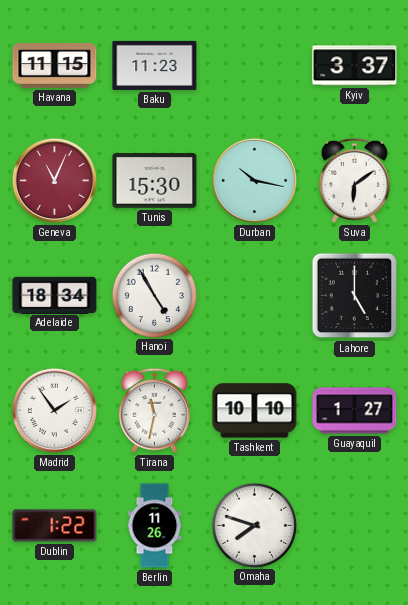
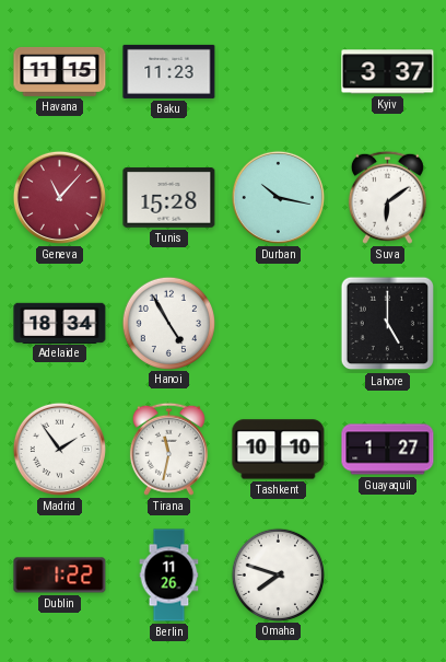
Geneva: 11:04 -> 11:07 (59, 197)
Tunis: 15:30 -> 15:28 (169, 198)
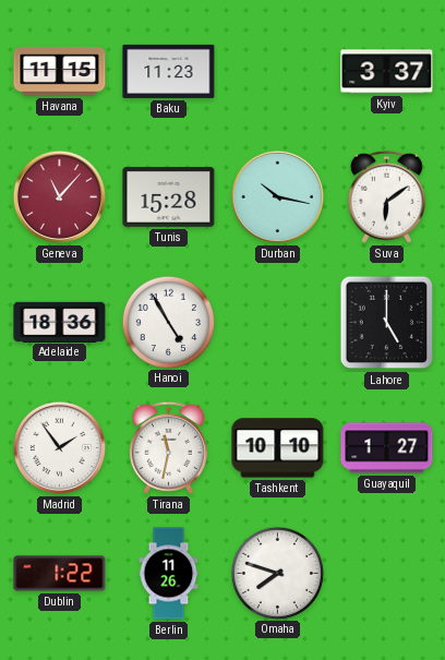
Adelaide: 18:34 -> 18:36 (60, 322)
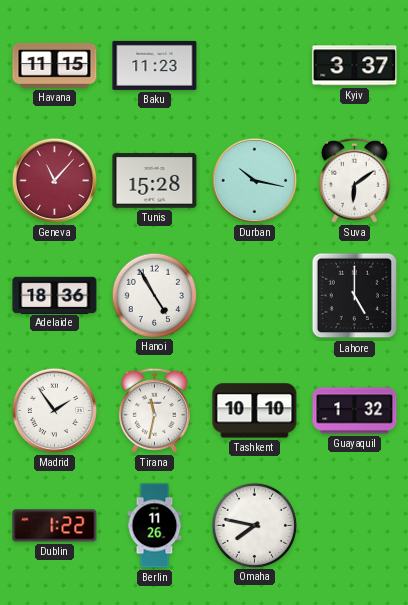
Guayaquil: 1:27 -> 1:32 (355, 411)
Omaha: 7:48 -> 7:47 (254, 525)
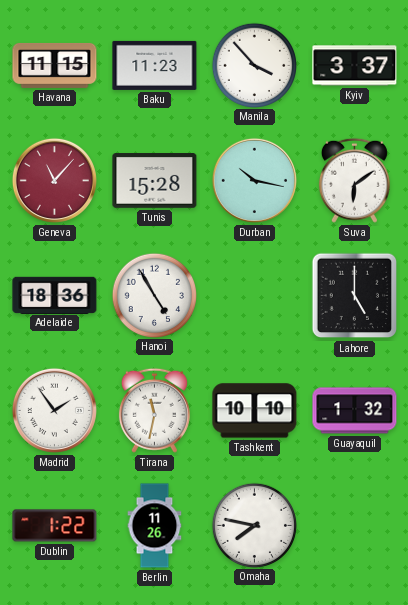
Manila: none -> 3:53 (254, 65)
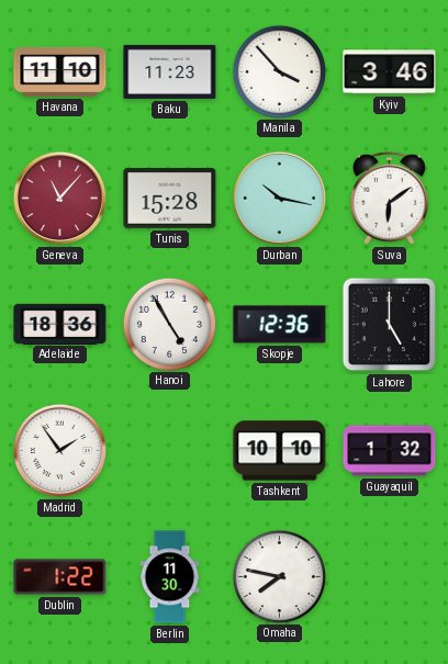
Havana: 11:15 -> 11:10 (60, 71)
Kyiv: 3:37 -> 3:46 (390, 72)
Skopje: none -> 12:36 (280, 325)
Tirana: 11:32 -> none (154, 410)
Berlin: 11:26 -> 11:30 (170, 577)
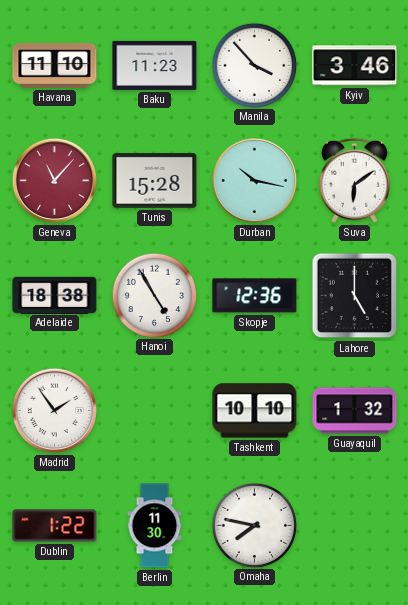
Adelaide: 18:36 -> 18:38 (55, 295)
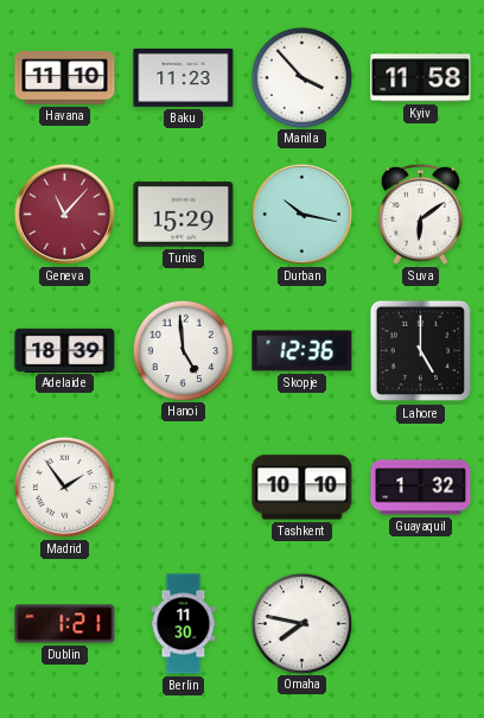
Kyiv: 3:46 -> 11:58 (421, 78)
Tunis: 15:28 -> 15:29 (184, 215)
Adelaide: 18:38 -> 18:39 (65, 350)
Hanoi: 4:55 -> 4:59 (183, 350)
Dublin: 1:22 -> 1:21 (65, 624)
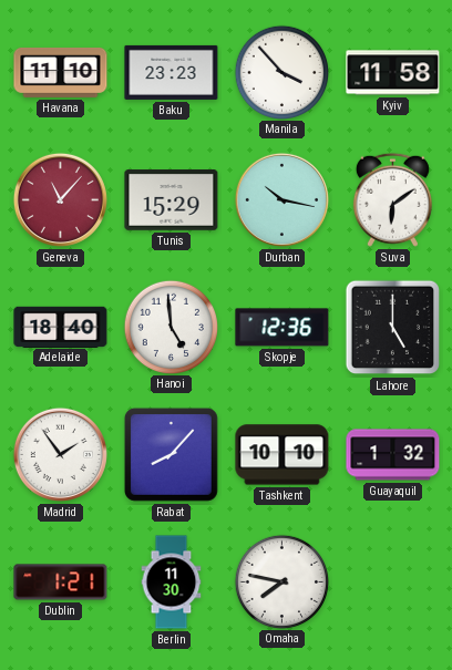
Baku: 11:23 -> 23:23 (172, 72)
Adelaide: 18:39 -> 18:40 (61, 327)
Rabat: none -> 8:07 (171, 454)
